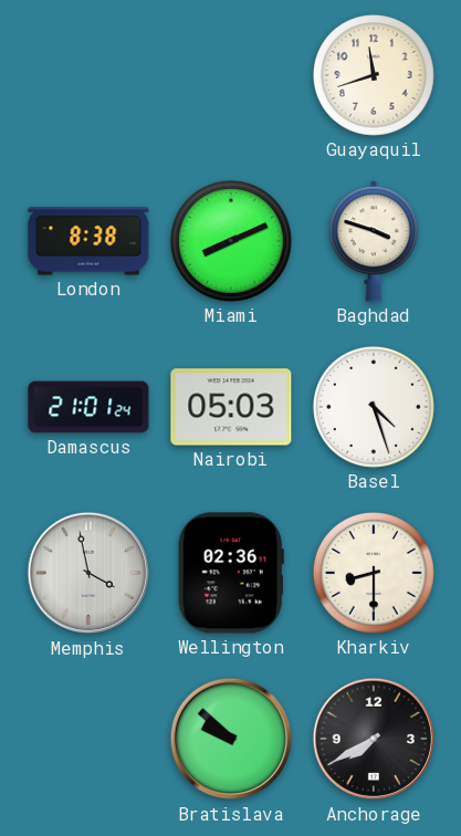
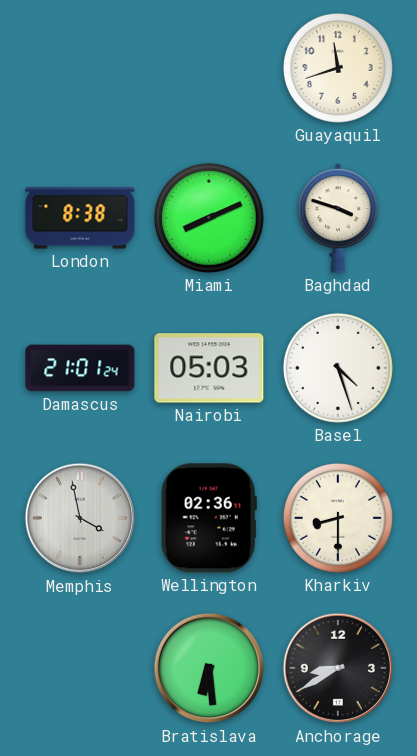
Bratislava: 9:52 -> 6:29 (209, 668)
Anchorage: 7:40 -> 8:40 (338, 668)
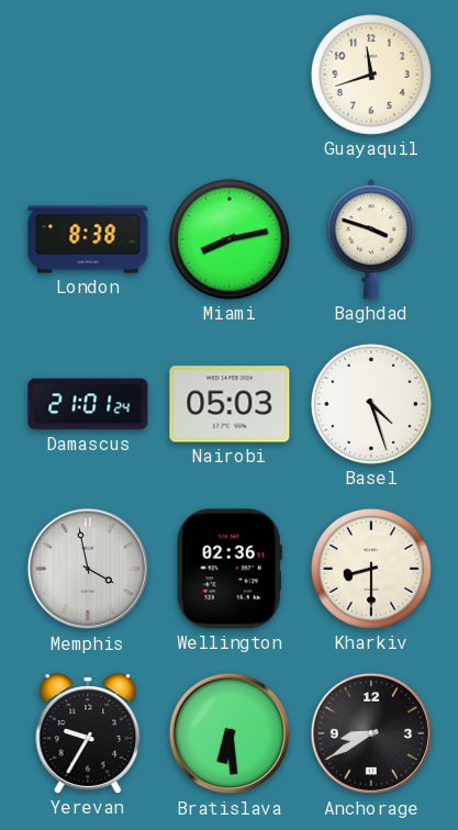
Miami: 8:11 -> 8:13 (230, 239)
Yerevan: none -> 9:35 (88, 733)
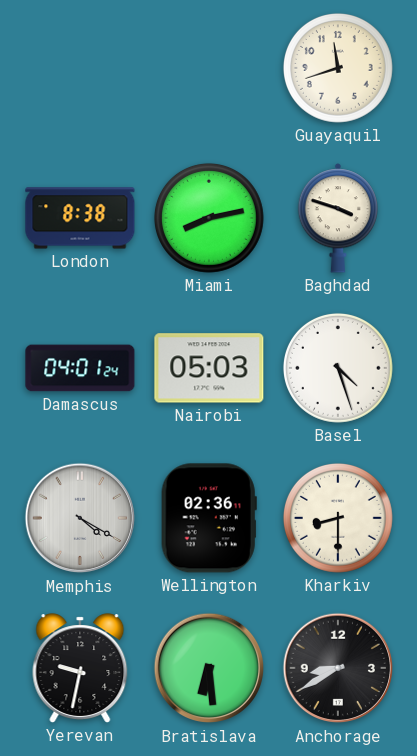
Damascus: 21:01 -> 04:01 (80, 368)
Memphis: 3:58 -> 4:20 (80, 518)
Yerevan: 9:35 -> 9:32 (80, 668)
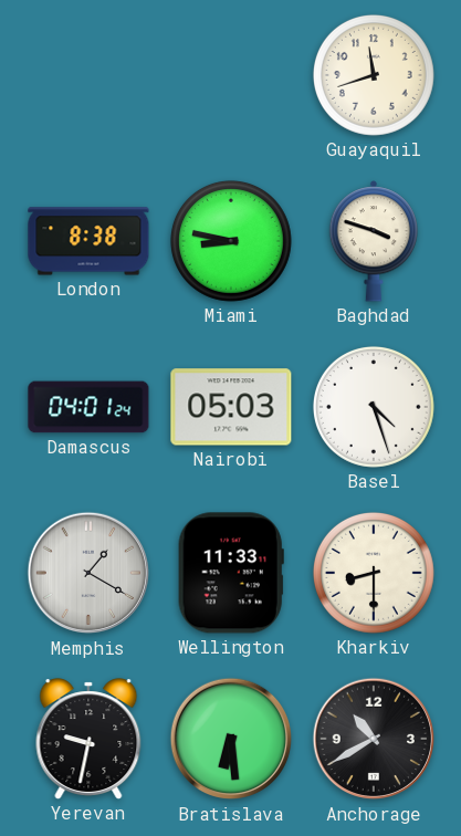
Miami: 8:13 -> 8:47 (231, 241)
Memphis: 4:20 -> 1:20 (88, 573)
Wellington: 02:36 -> 11:33 (231, 573)
Anchorage: 8:40 -> 10:40 (374, 739)
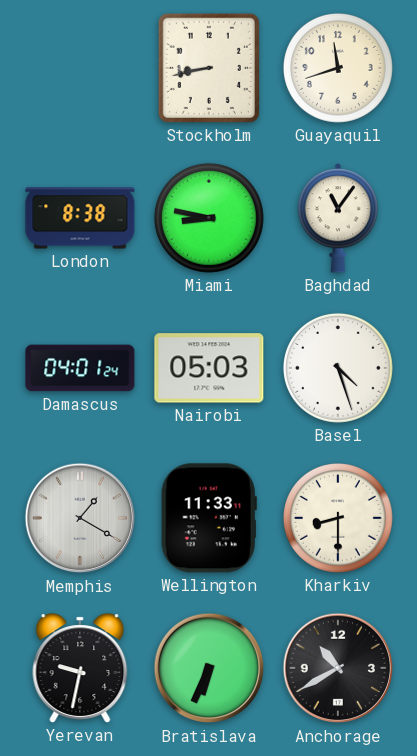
Stockholm: none -> 8:43 (209, 68)
Baghdad: 3:48 -> 11:06 (338, 218)
Bratislava: 6:29 -> 6:34 (209, 668)
